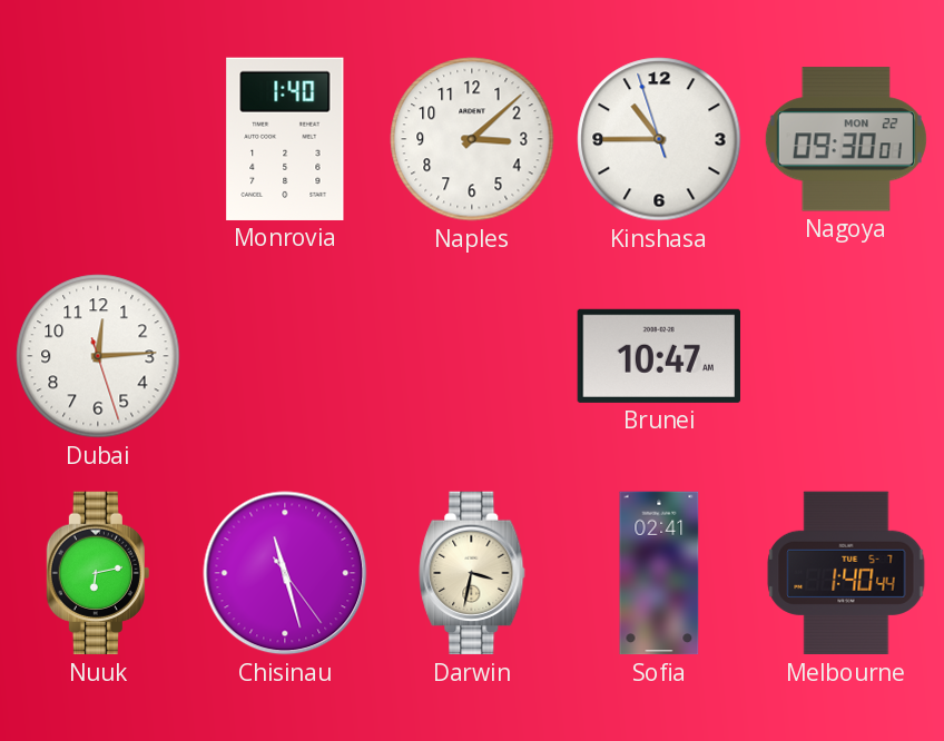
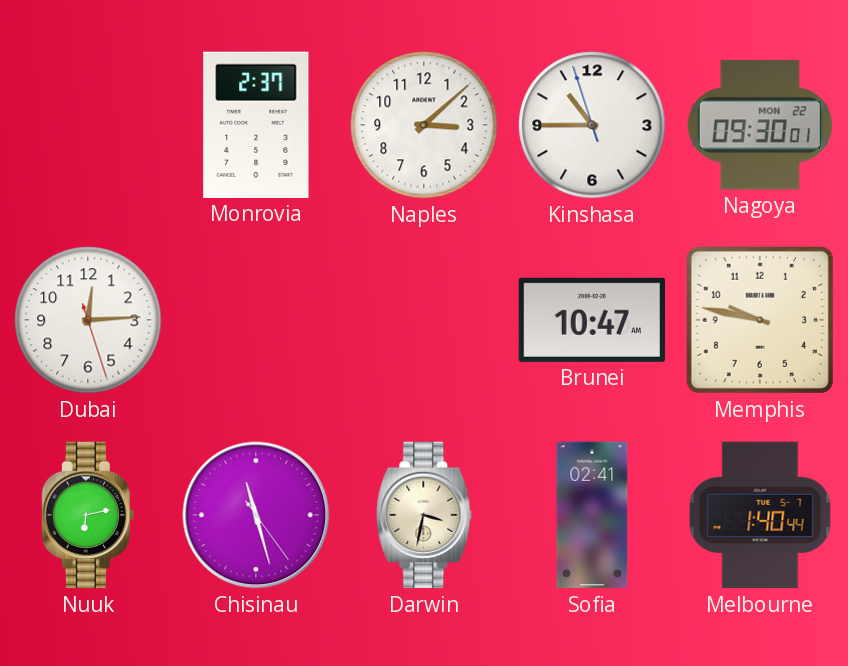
Monrovia: 1:40 -> 2:37 (256, 125)
Memphis: none -> 9:47 (760, 320)
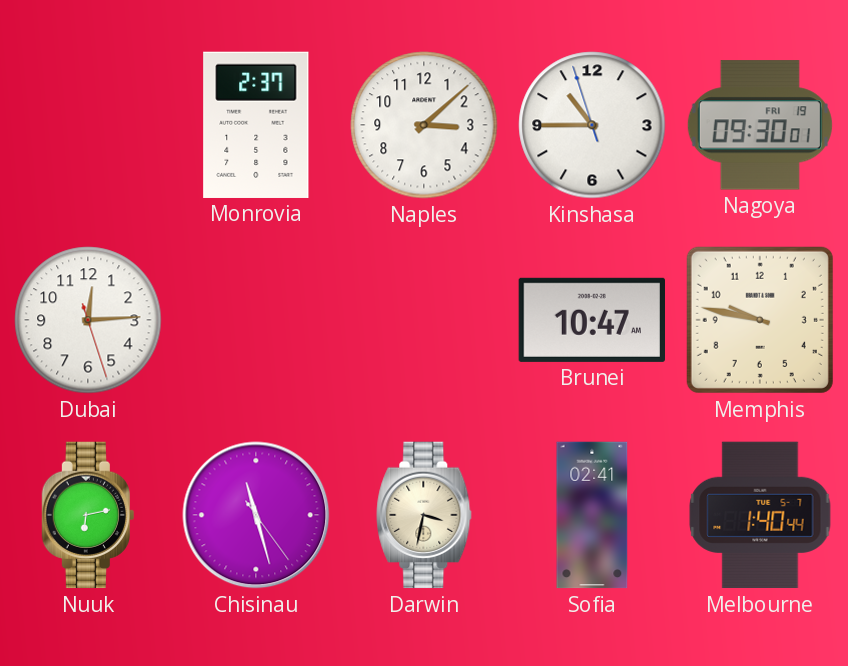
Nagoya date: MON 22 -> FRI 19 (760, 125)
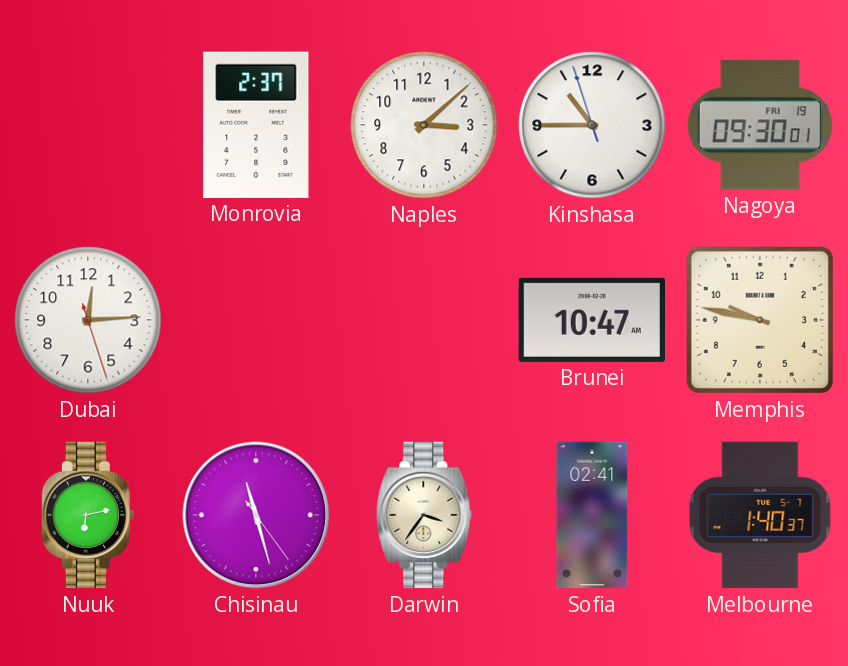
Darwin: 3:32 -> 3:36 (424, 515)
Melbourne: 1:40:44 -> 1:40:37 (760, 515)
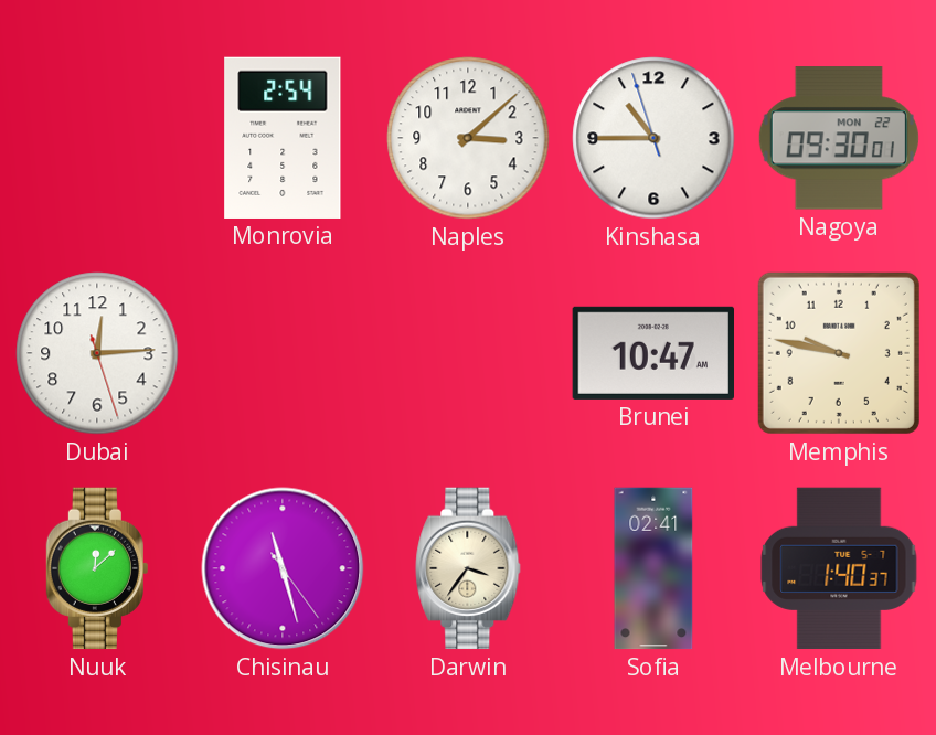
Monrovia: 2:37 -> 2:54 (283, 138)
Nagoya date: FRI 19 -> MON 22 (839, 138)
Nuuk: 6:13 -> 12:08 (97, 568)
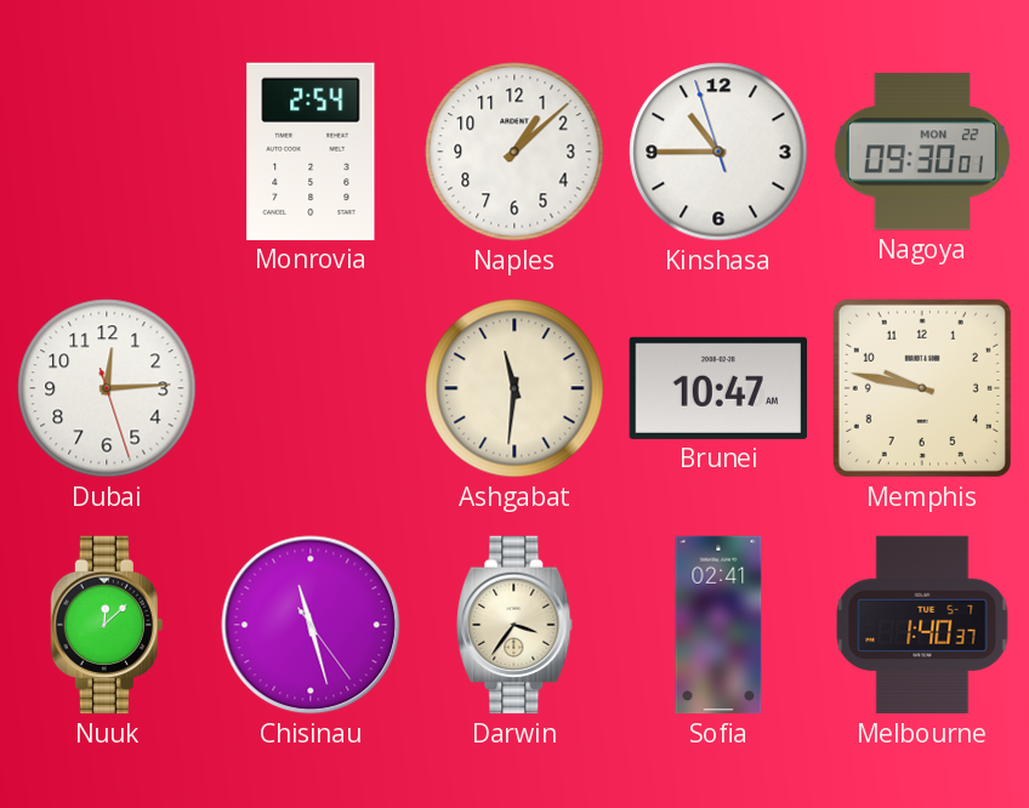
Naples: 3:08 -> 1:08 (514, 152)
Ashgabat: none -> 11:31 (514, 388)
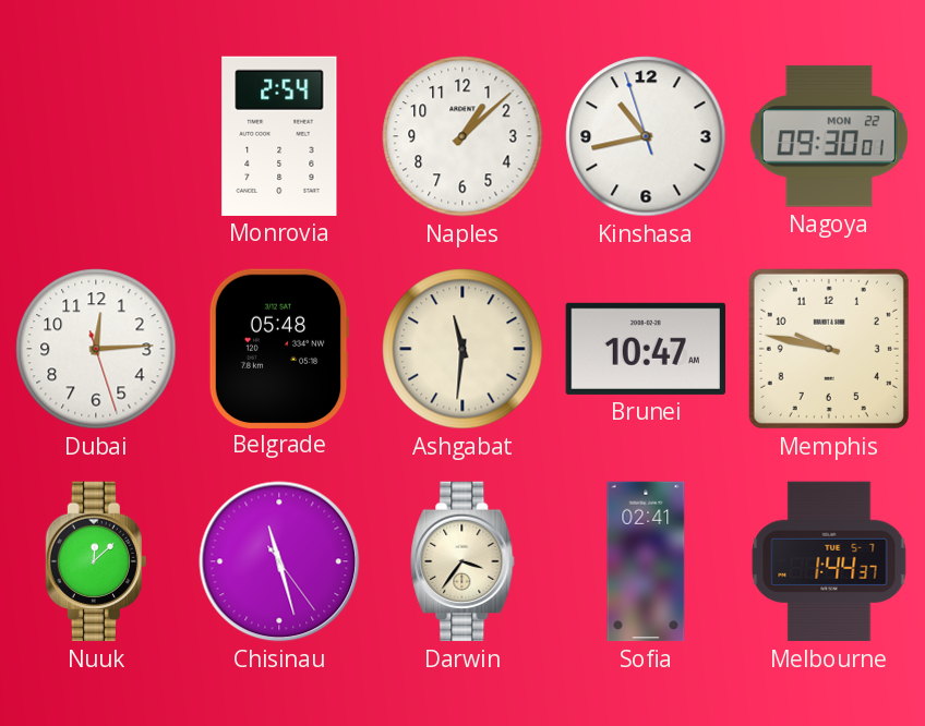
Kinshasa: 10:44 -> 10:42 (646, 136)
Belgrade: none -> 05:48 (279, 348)
Melbourne: 1:40 -> 1:44 (829, 561)
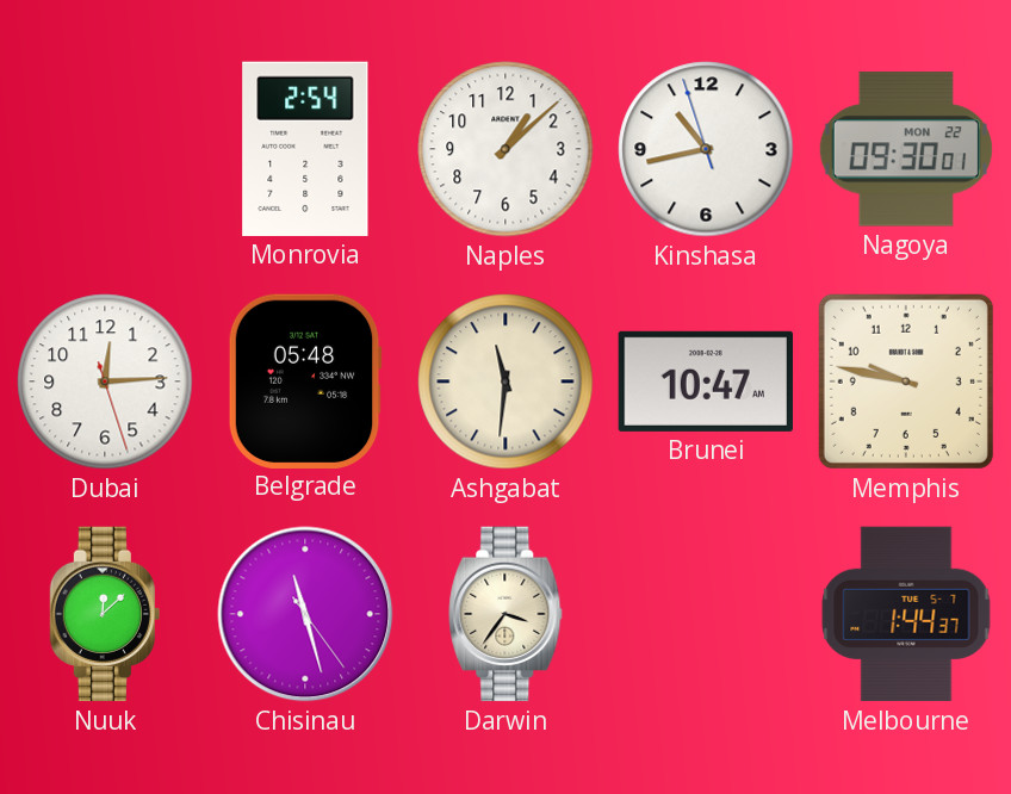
Sofia: 02:41 -> none (646, 561)
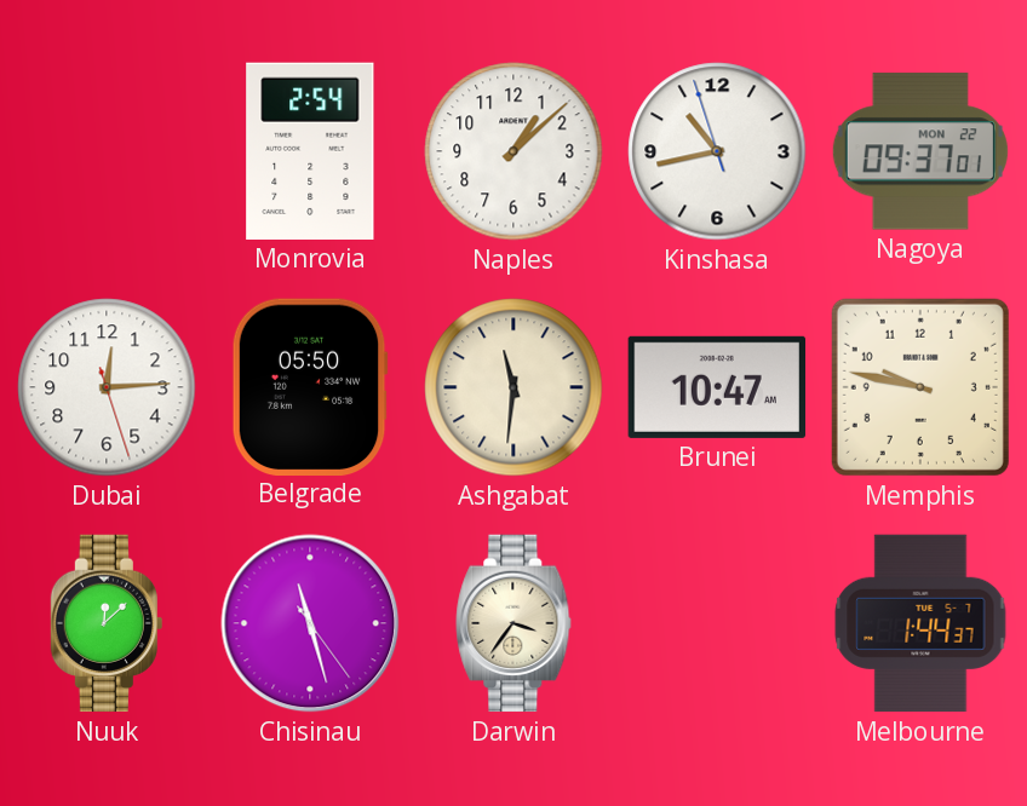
Nagoya: 09:30 -> 09:37 (920, 151)
Belgrade: 05:48 -> 05:50 (310, 386)
